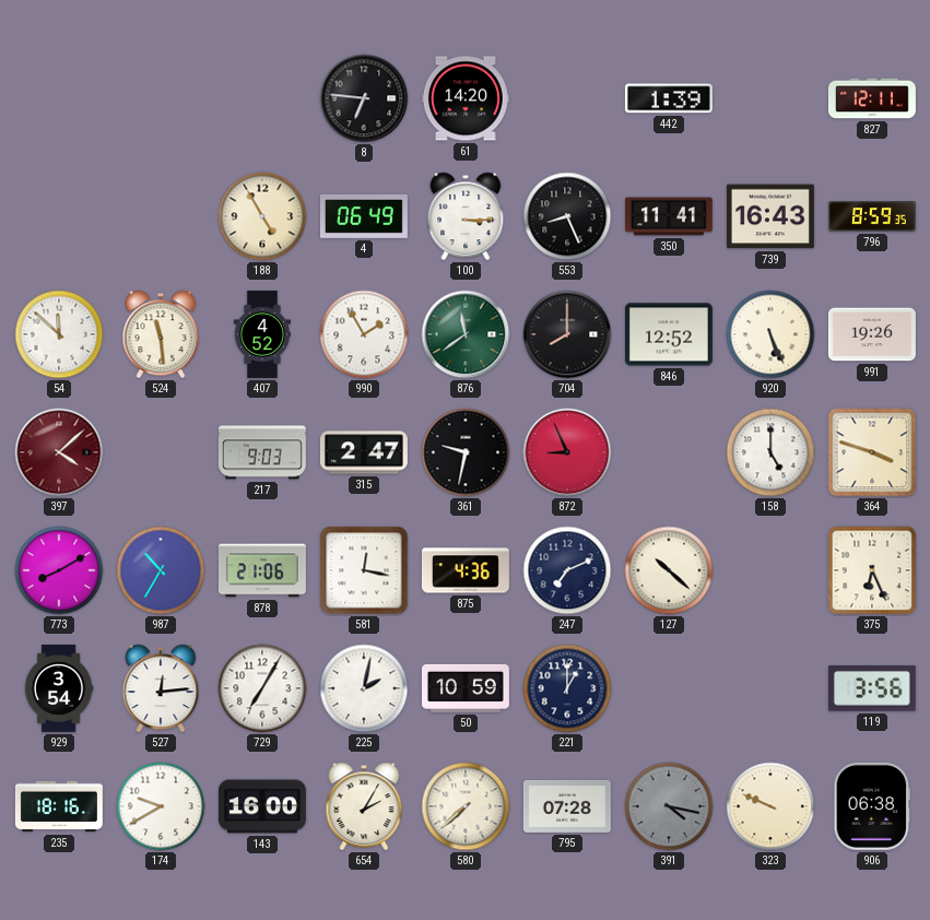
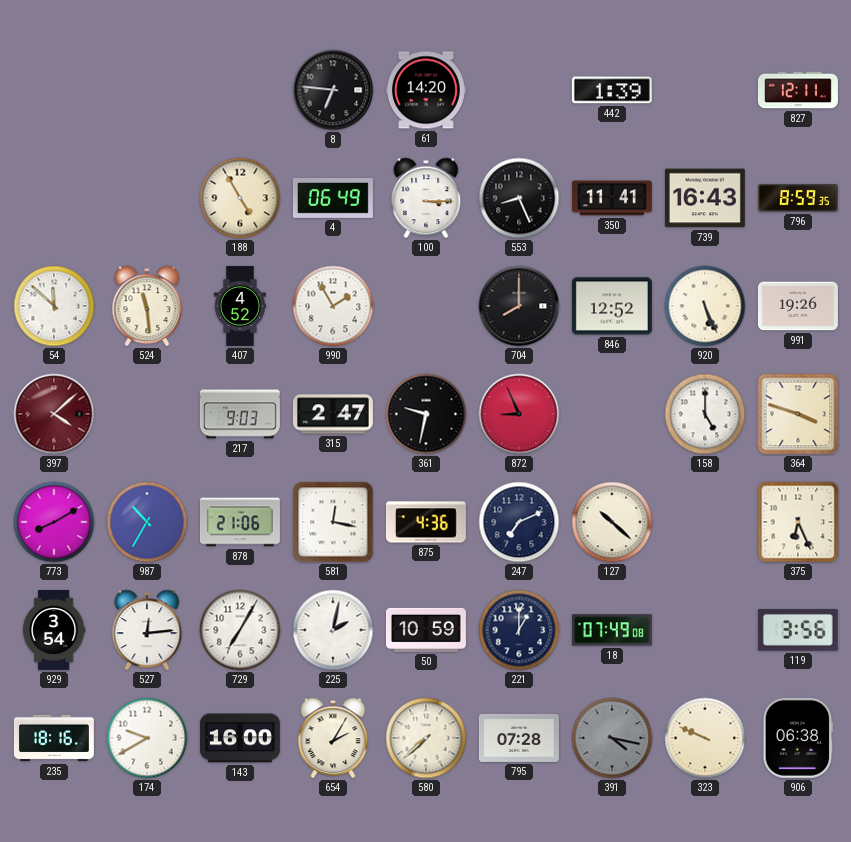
876: 11:39 -> none (466, 334)
18: none -> 07:49 (612, 630)
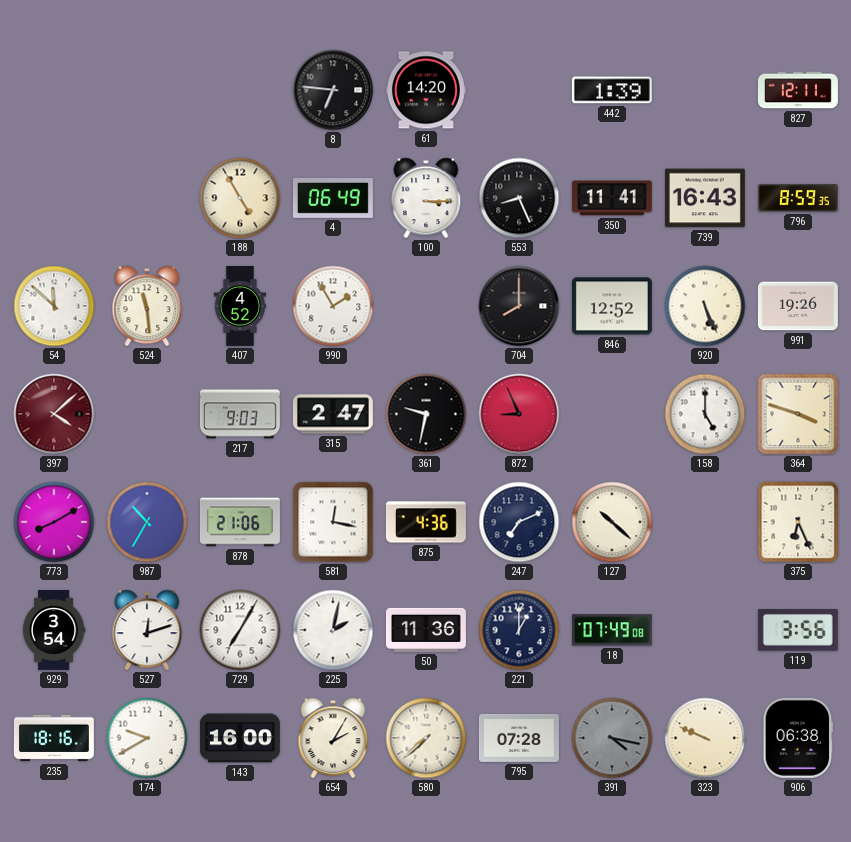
527: 12:14 -> 12:12 (147, 630)
50: 10:59 -> 11:36 (426, 630)
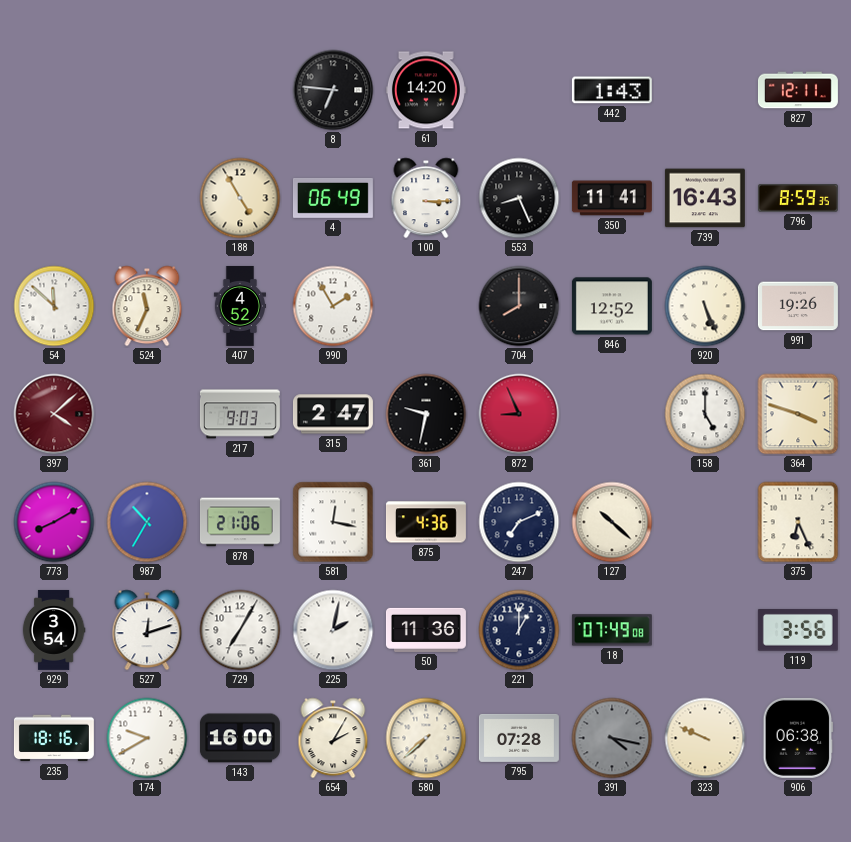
442: 1:39 -> 1:43 (612, 90)
524: 11:29 -> 11:34 (147, 306)
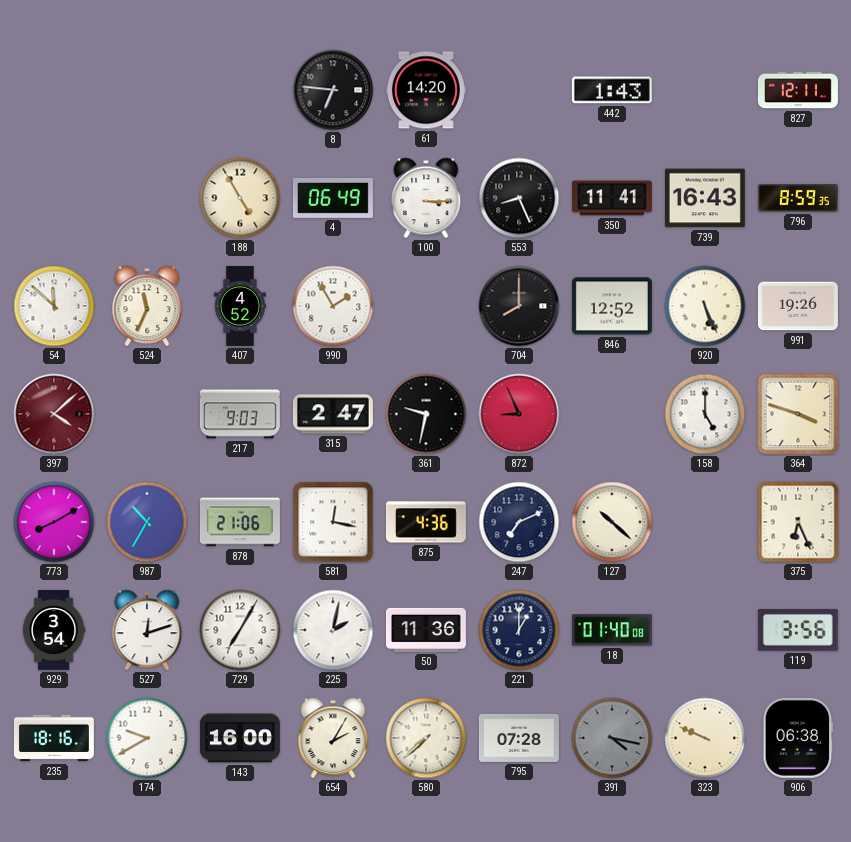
18: 07:49 -> 01:40 (612, 630)
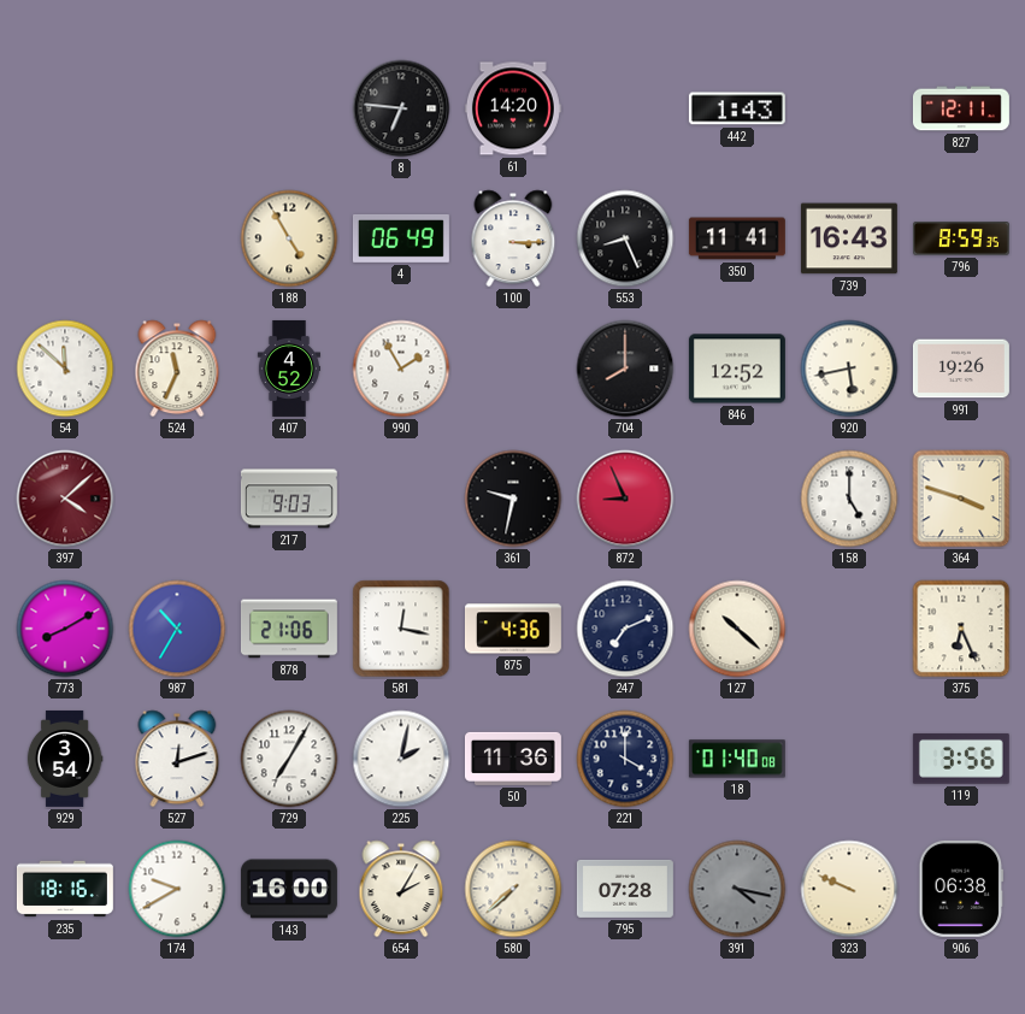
920: 5:26 -> 5:43 (849, 369)
315: 2:47 -> none (333, 414)
221: 1:00 -> 4:00 (625, 759)
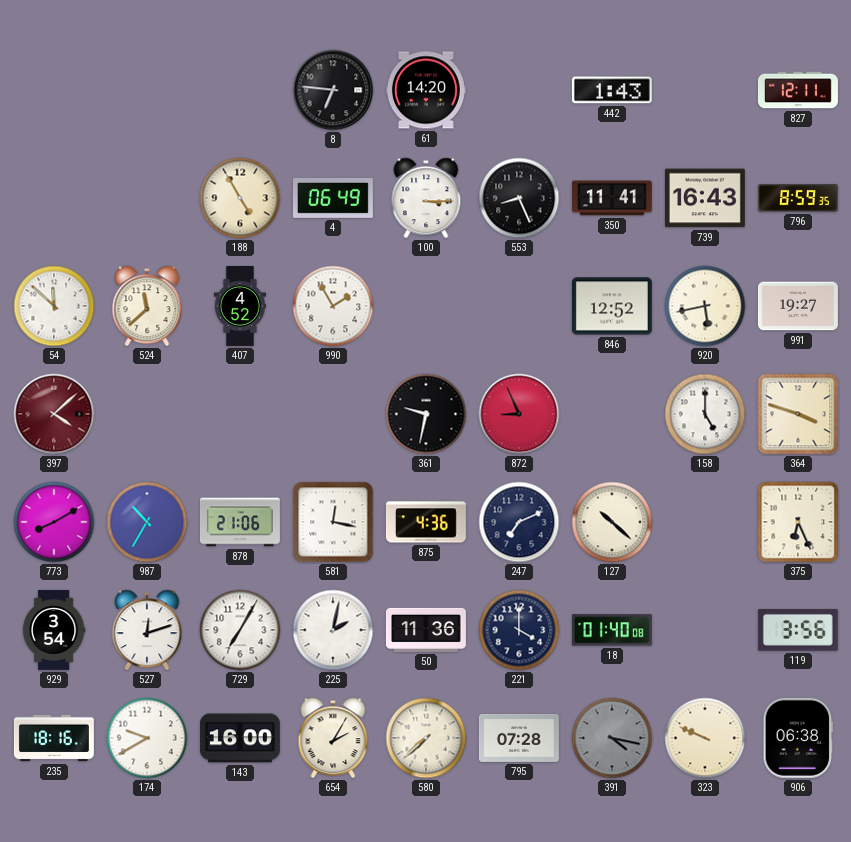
524: 11:34 -> 11:38 (147, 306)
704: 8:00 -> none (625, 369)
991: 19:26 -> 19:27 (798, 306)
217: 9:03 -> none (289, 499)
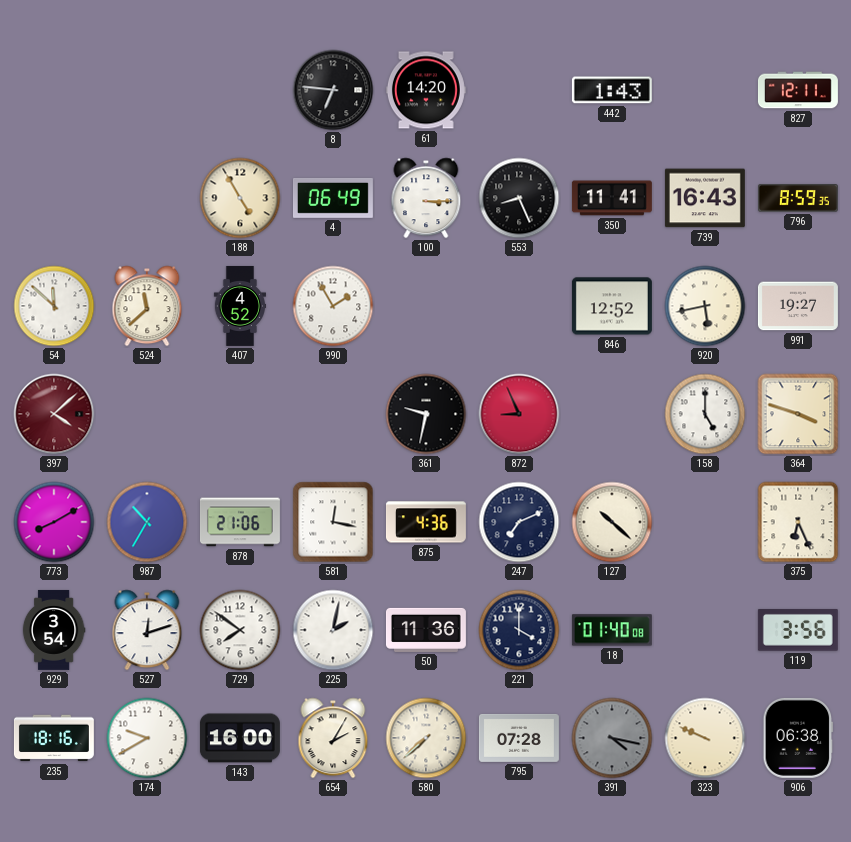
729: 7:05 -> 7:51 (240, 630)
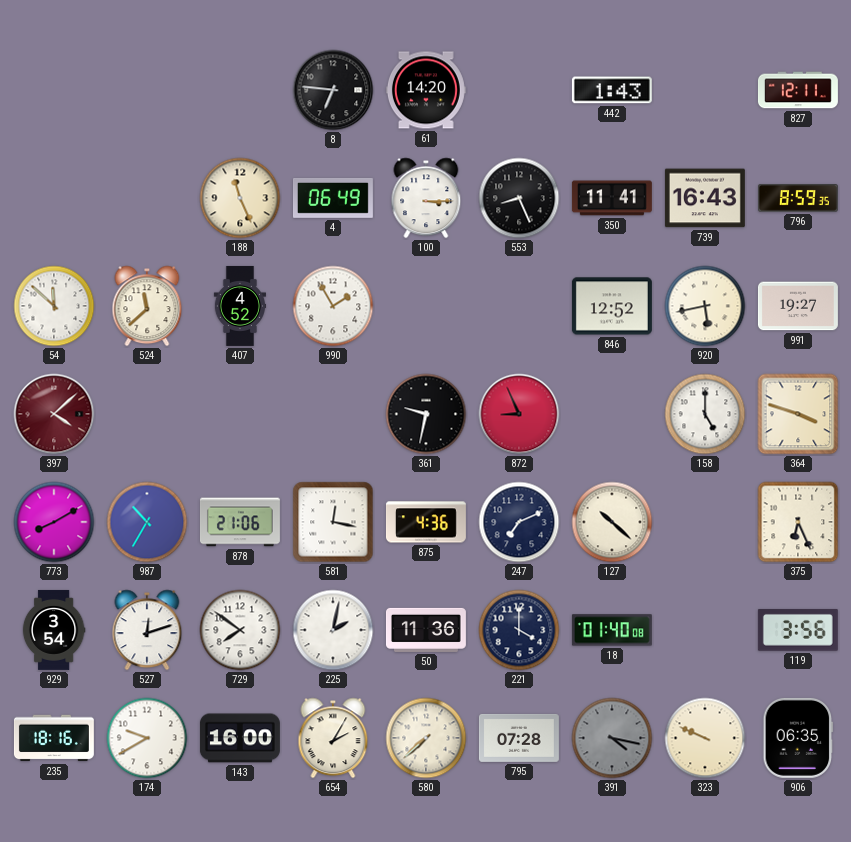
188: 4:55 -> 11:26 (240, 198)
906: 06:38 -> 06:35 (798, 738)
